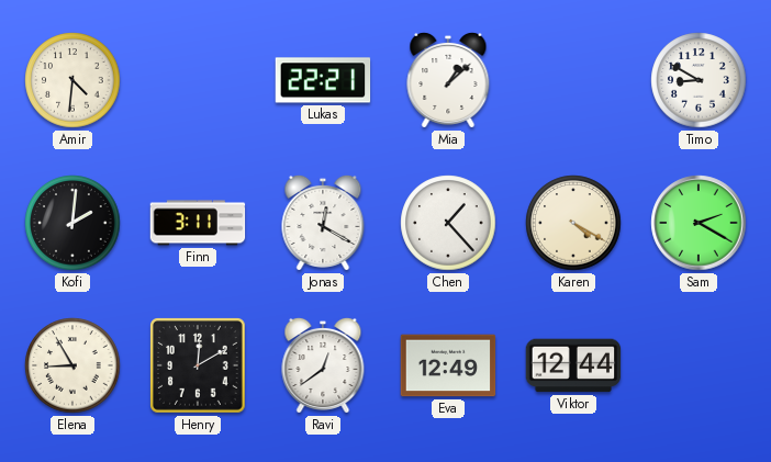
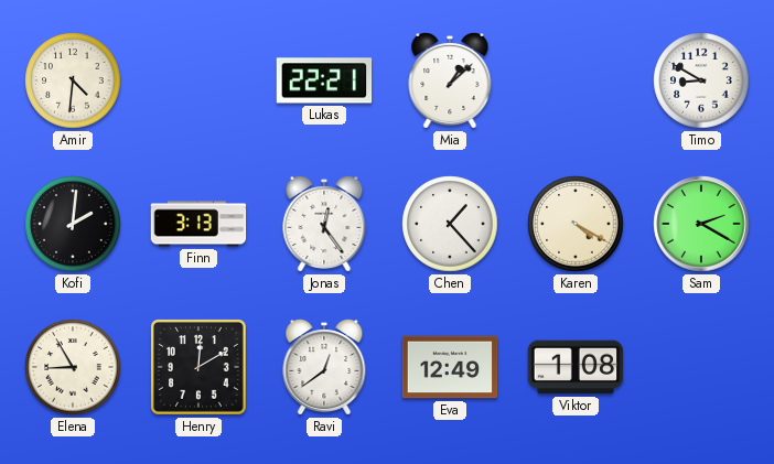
Finn: 3:11 -> 3:13 (198, 224)
Jonas: 12:20 -> 12:24 (324, 224)
Viktor: 12:44 -> 1:08 (576, 367)
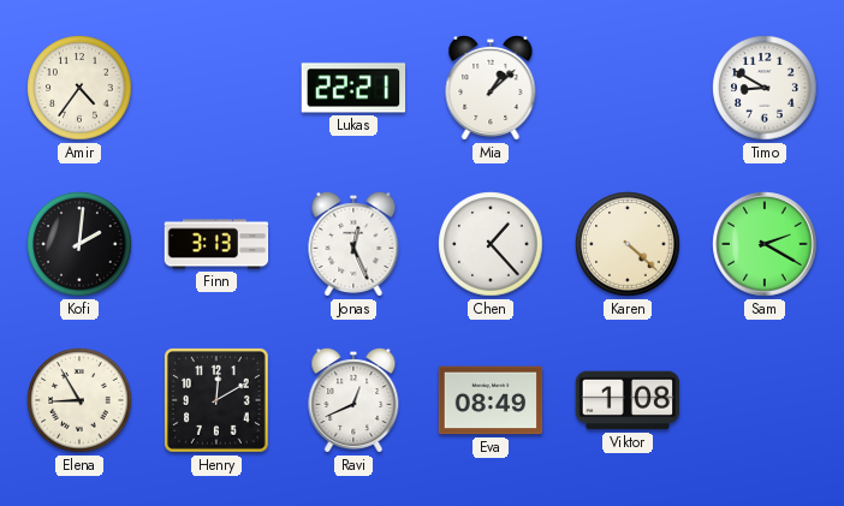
Amir: 4:31 -> 4:36 (79, 88)
Jonas: 12:24 -> 12:26 (353, 244)
Karen: 4:20 -> 4:22 (628, 244)
Ravi: 12:39 -> 12:41 (353, 400)
Eva: 12:49 -> 08:49 (491, 400)
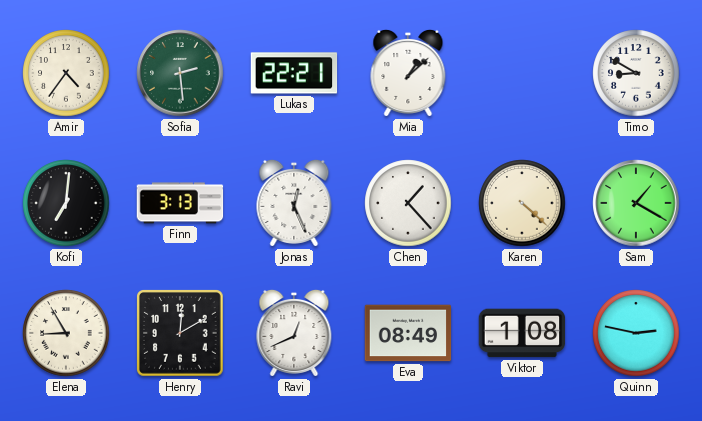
Sofia: none -> 2:29 (180, 73)
Kofi: 2:01 -> 7:01 (66, 203)
Sam: 2:20 -> 1:20 (636, 203)
Quinn: none -> 2:47 (636, 333)
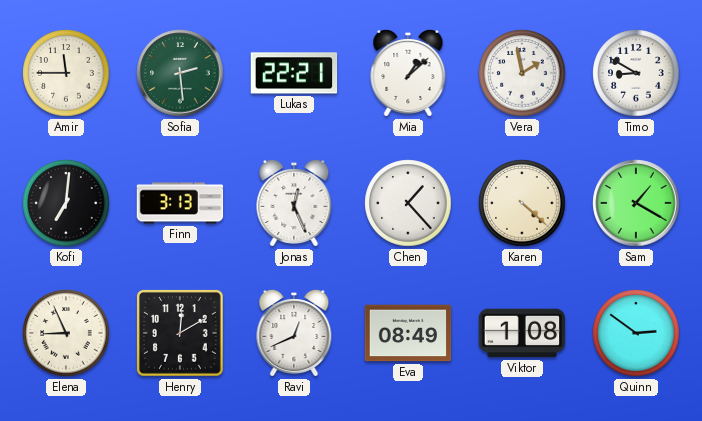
Amir: 4:36 -> 11:45 (66, 73)
Vera: none -> 1:58 (522, 73)
Elena: 8:55 -> 8:56 (66, 333)
Quinn: 2:47 -> 2:51 (636, 333)
